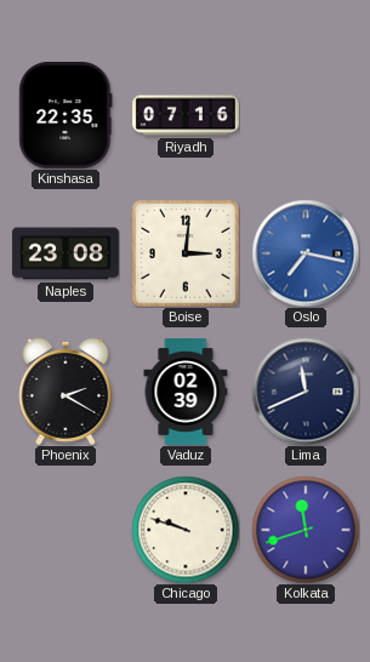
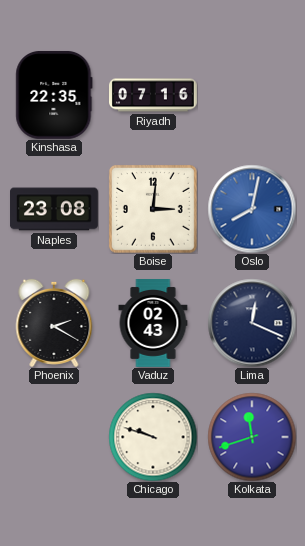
Oslo: 7:17 -> 8:02 (252, 209)
Vaduz: 02:39 -> 02:43 (153, 324)
Lima: 11:41 -> 12:19 (252, 323)
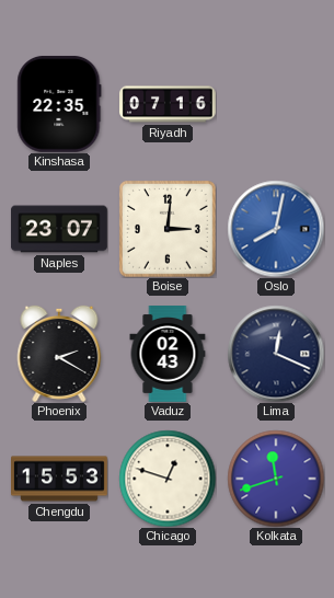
Naples: 23:08 -> 23:07 (60, 229)
Chengdu: none -> 15:53 (60, 479)
Chicago: 9:48 -> 12:48 (168, 479)
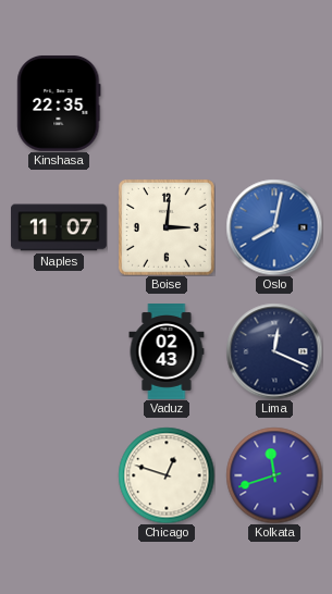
Riyadh: 07:16 -> none (169, 104)
Naples: 23:07 -> 11:07 (60, 227)
Phoenix: 2:20 -> none (59, 354)
Chengdu: 15:53 -> none (60, 479)
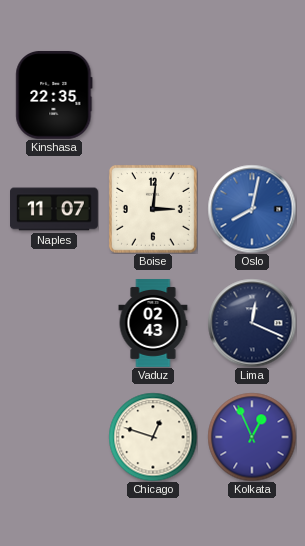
Kolkata: 11:42 -> 12:56 (252, 437)
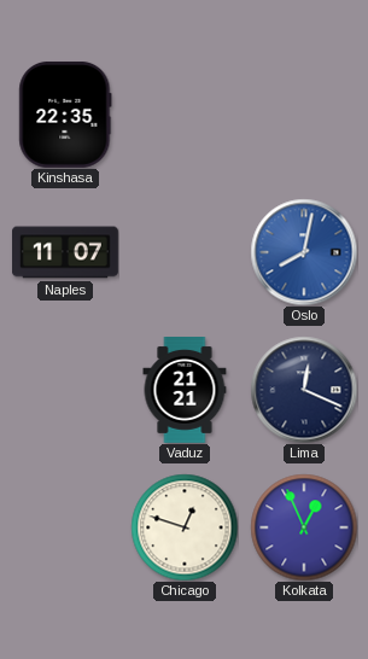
Boise: 3:01 -> none (153, 209)
Vaduz: 02:43 -> 21:21 (185, 391)
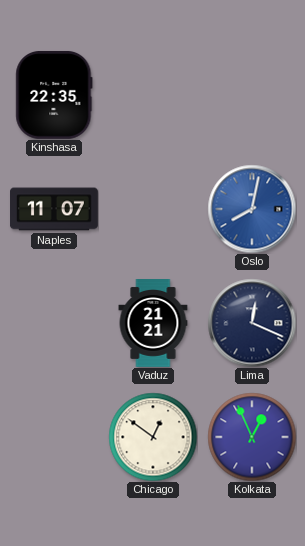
Chicago: 12:48 -> 12:51 (153, 437)
